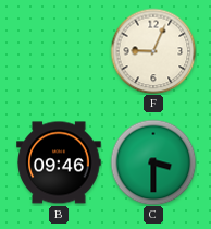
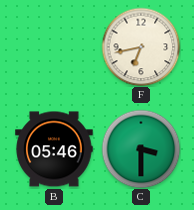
F: 9:04 -> 6:43 (141, 47)
B: 09:46 -> 05:46 (54, 149)
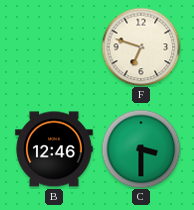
F: 6:43 -> 6:48 (141, 47)
B: 05:46 -> 12:46 (54, 149)
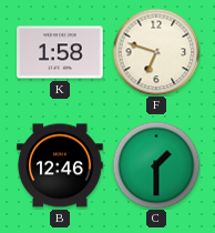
K: none -> 1:58 (60, 52)
C: 3:30 -> 1:30 (156, 165)
